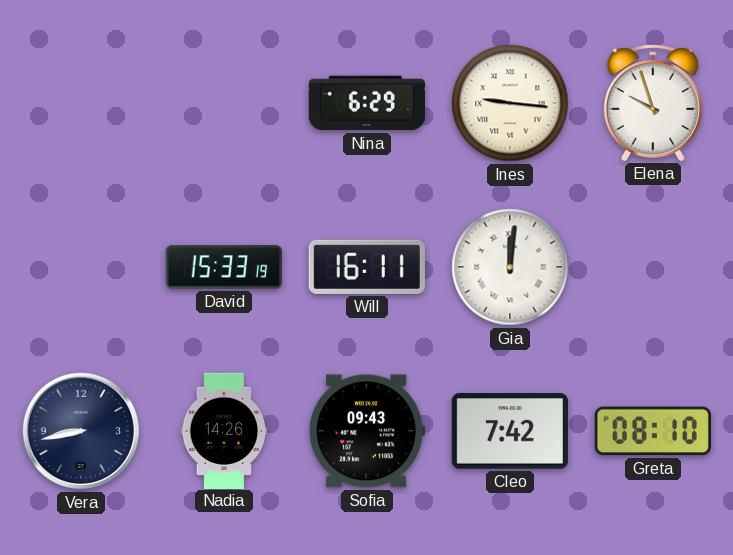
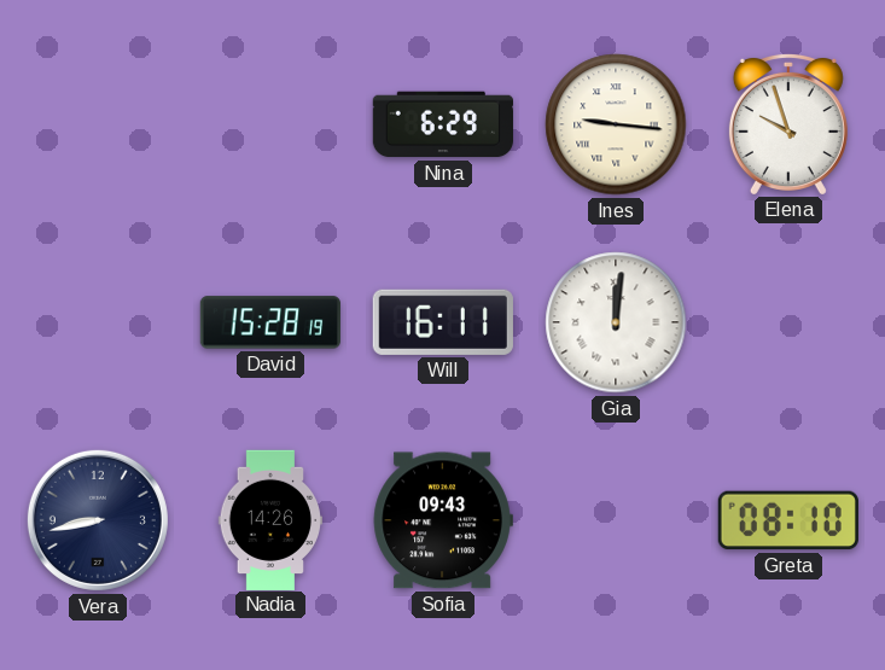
David: 15:33 -> 15:28 (270, 322)
Cleo: 7:42 -> none (510, 431)
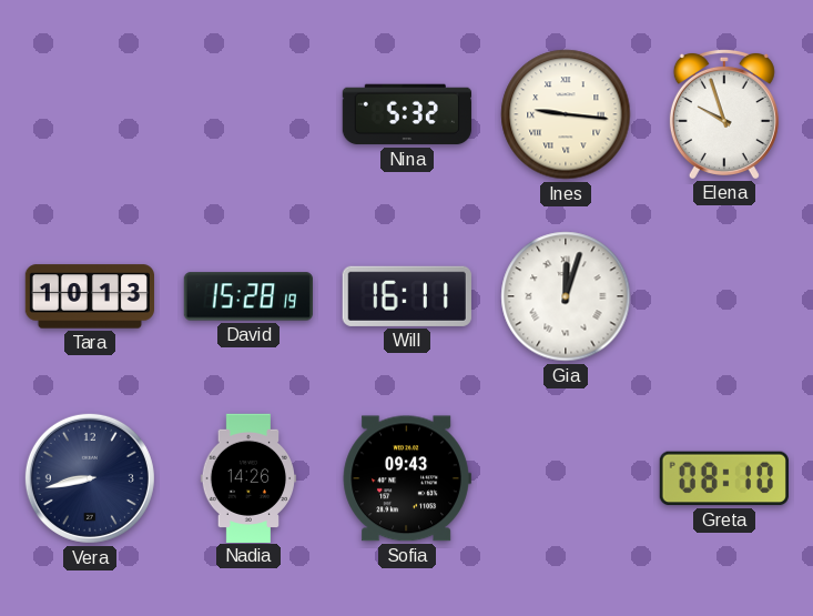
Nina: 6:29 -> 5:32 (407, 114)
Tara: none -> 10:13 (89, 296)
Gia: 12:01 -> 12:03 (566, 296)
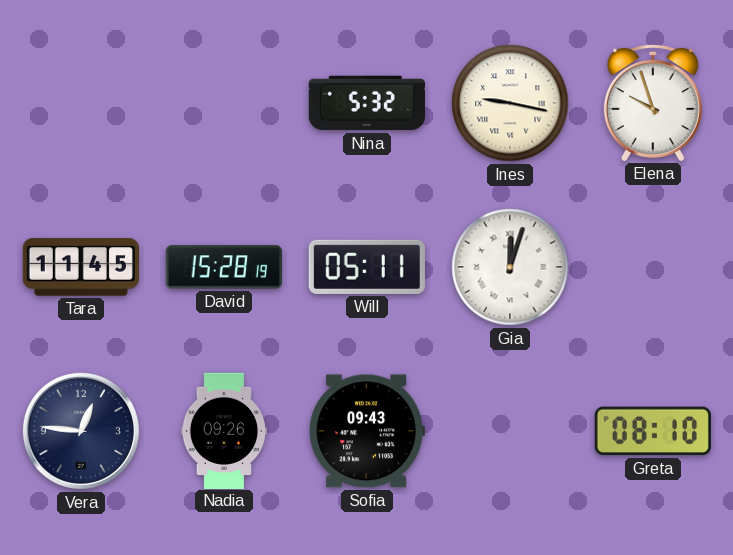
Ines: 9:16 -> 9:17 (510, 103)
Tara: 10:13 -> 11:45 (80, 267)
Will: 16:11 -> 05:11 (367, 267)
Vera: 8:43 -> 12:46 (81, 431)
Nadia: 14:26 -> 09:26 (224, 430)
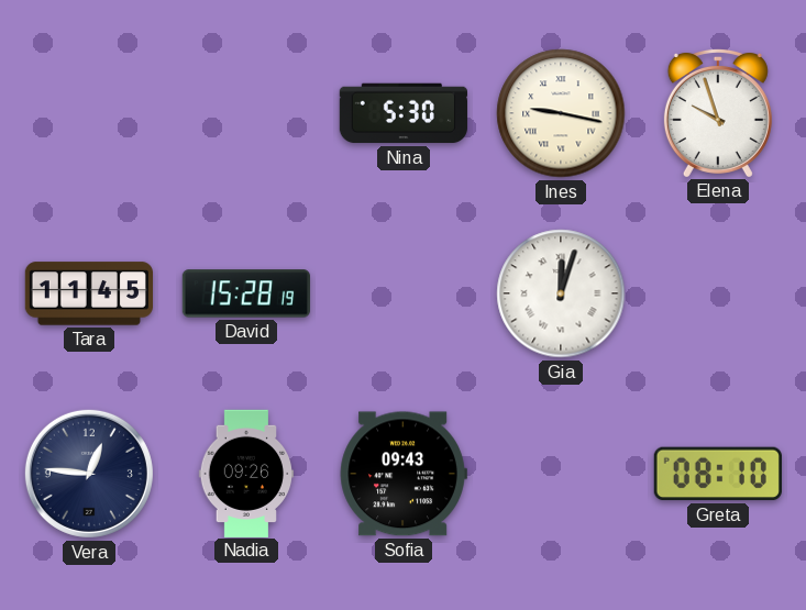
Nina: 5:32 -> 5:30 (404, 113)
Will: 05:11 -> none (367, 267)
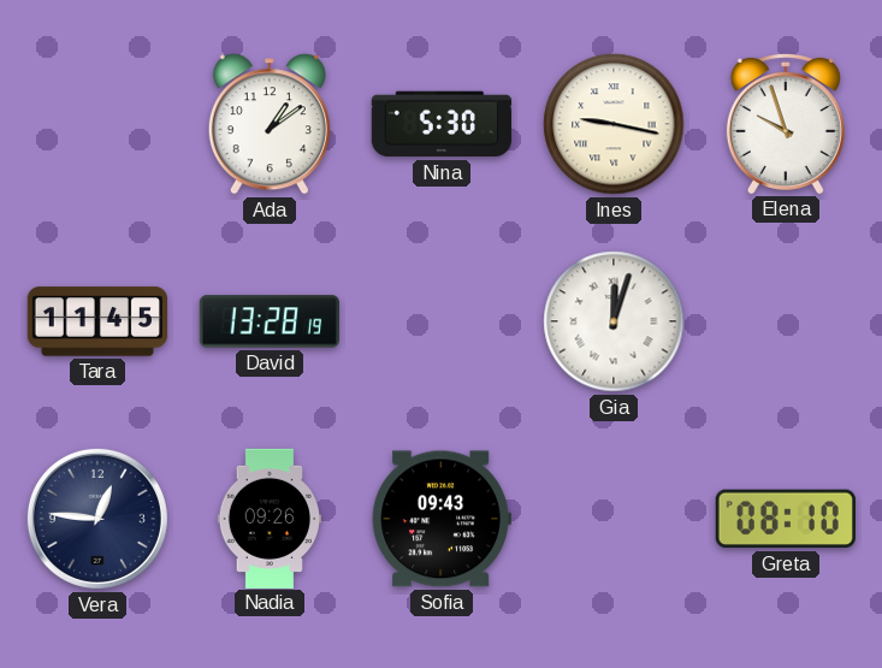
Ada: none -> 1:09 (270, 124)
David: 15:28 -> 13:28 (270, 321)
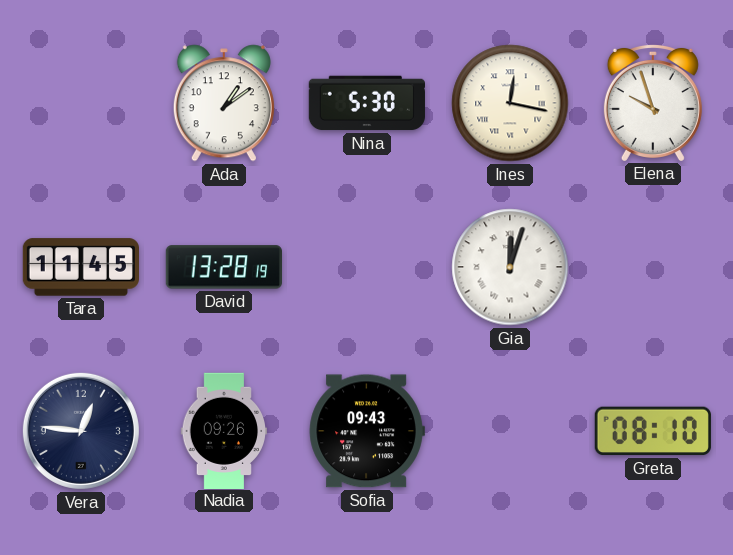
Ines: 9:17 -> 12:17 (510, 103)
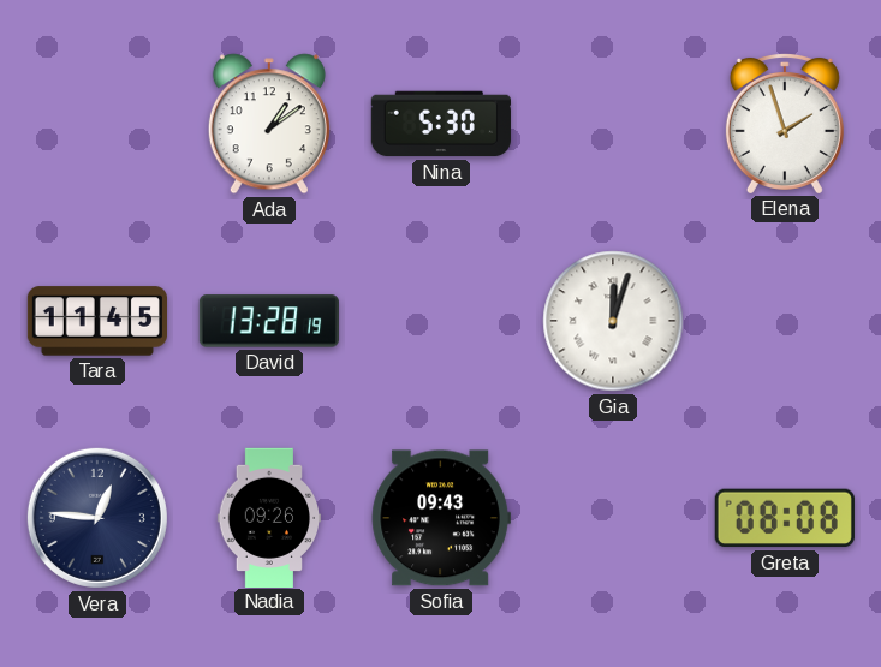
Ines: 12:17 -> none (510, 103)
Elena: 9:57 -> 1:57 (785, 123)
Greta: 08:10 -> 08:08 (785, 518)
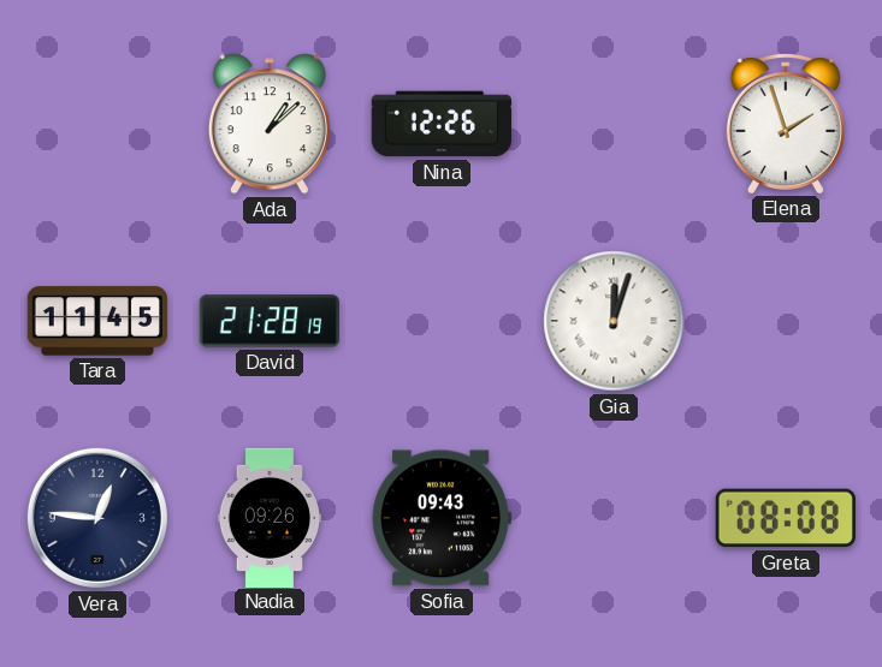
Ada: 1:09 -> 1:08 (270, 124)
Nina: 5:30 -> 12:26 (442, 124)
David: 13:28 -> 21:28 (270, 321)
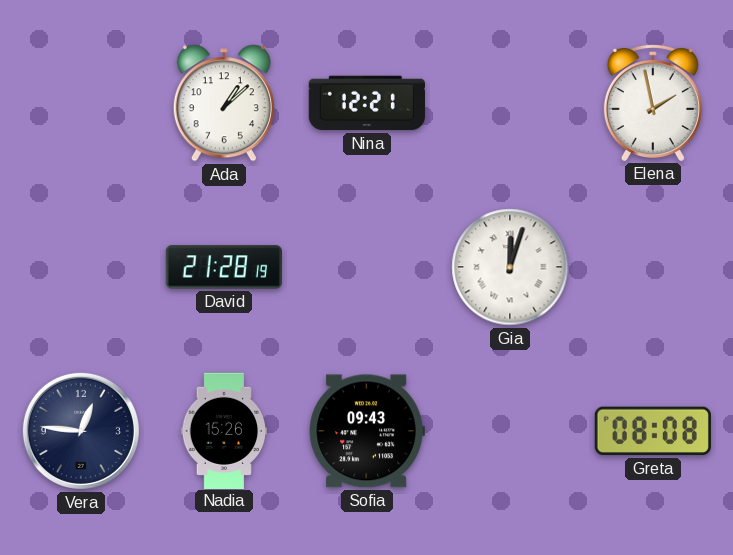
Nina: 12:26 -> 12:21 (367, 103)
Elena: 1:57 -> 1:58 (653, 102)
Tara: 11:45 -> none (96, 321)
Nadia: 09:26 -> 15:26 (224, 430)
